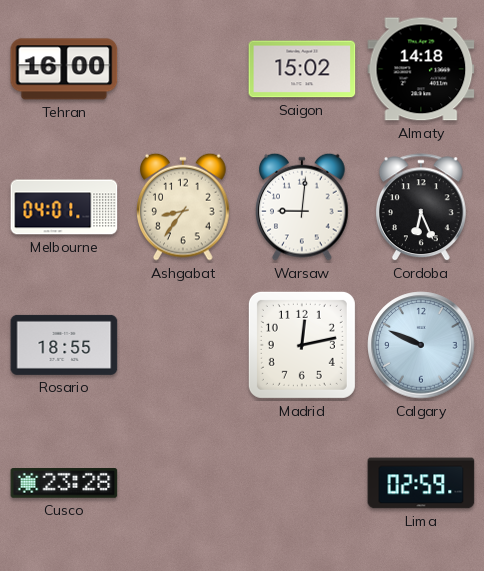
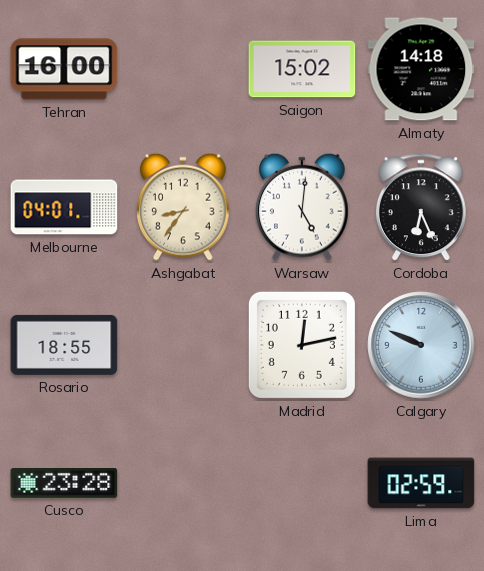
Warsaw: 9:01 -> 5:01 (303, 207)
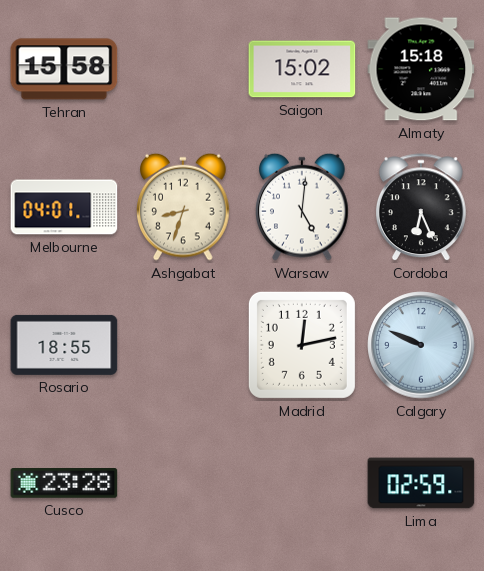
Tehran: 16:00 -> 15:58 (64, 69)
Almaty: 14:18 -> 15:18 (421, 69)
Ashgabat: 8:36 -> 8:33 (184, 207)
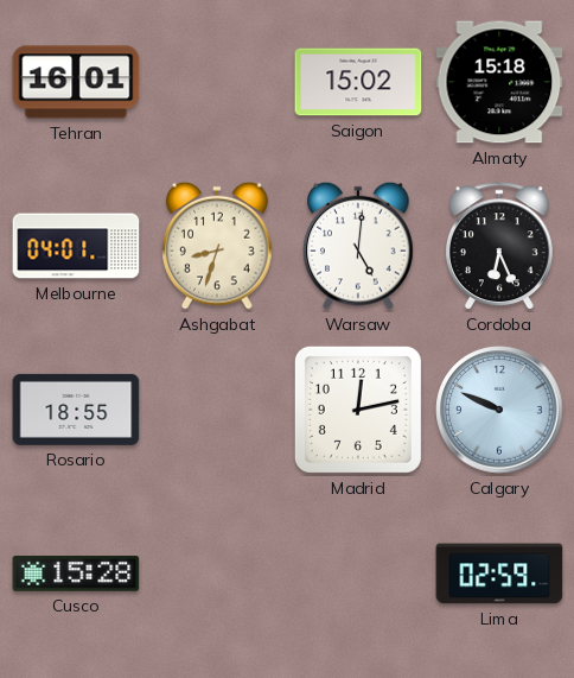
Tehran: 15:58 -> 16:01 (76, 82)
Cusco: 23:28 -> 15:28 (76, 575)
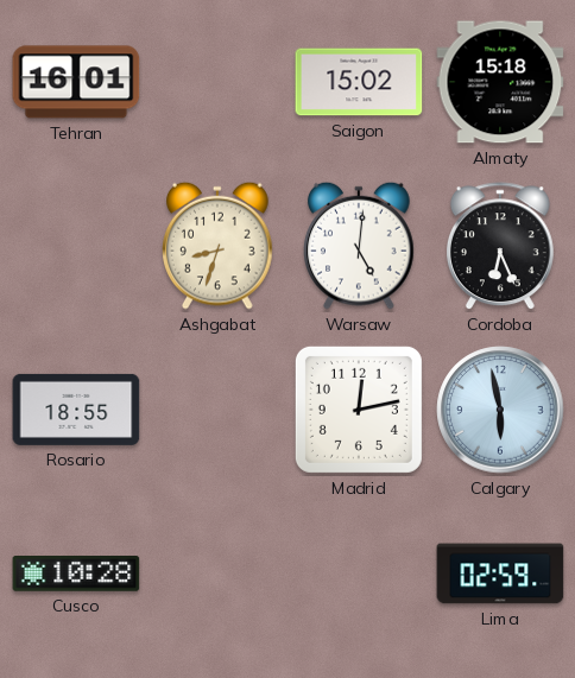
Melbourne: 04:01 -> none (76, 246)
Calgary: 9:49 -> 5:58 (500, 410)
Cusco: 15:28 -> 10:28 (76, 575)
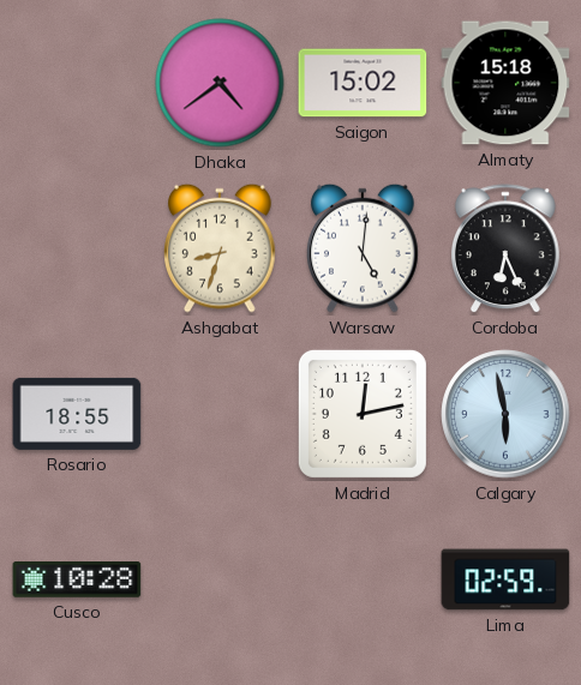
Tehran: 16:01 -> none (76, 82)
Dhaka: none -> 4:39 (220, 83)
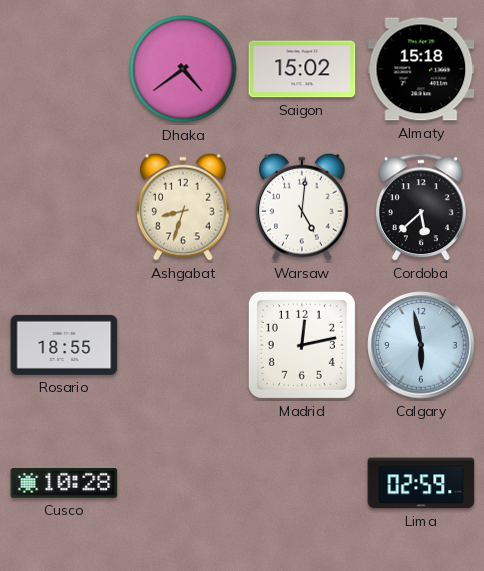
Cordoba: 6:26 -> 5:38 (421, 208)
